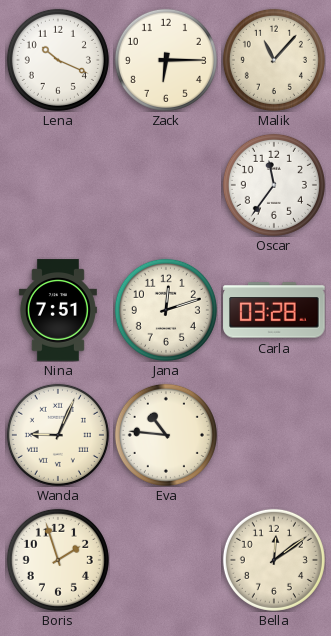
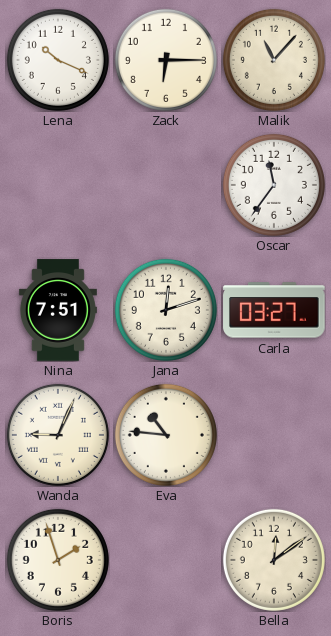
Carla: 03:28 -> 03:27 (274, 310)
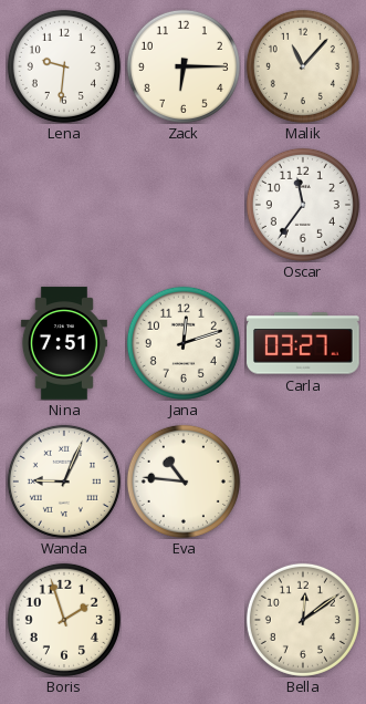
Lena: 10:19 -> 9:31 (64, 66)
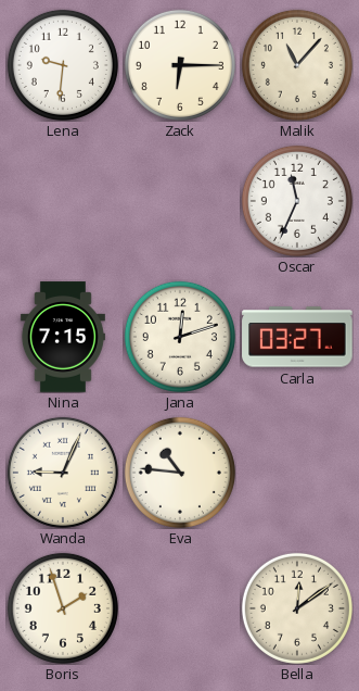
Oscar: 11:36 -> 11:34 (297, 201)
Nina: 7:51 -> 7:15 (63, 337)
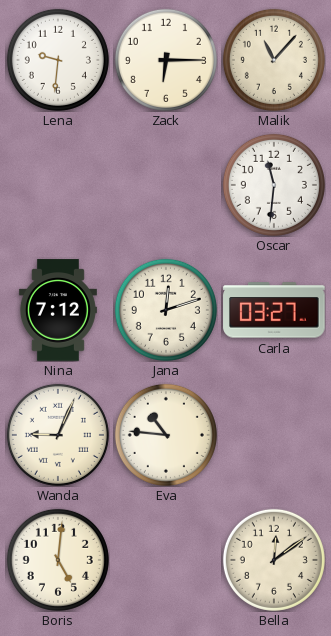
Oscar: 11:34 -> 11:31 (274, 185)
Nina: 7:15 -> 7:12 (58, 310)
Boris: 1:57 -> 5:01 (58, 560)
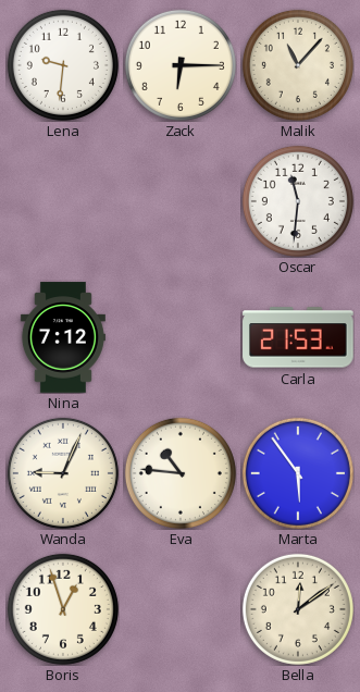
Jana: 12:12 -> none (166, 310)
Carla: 03:27 -> 21:53 (298, 337)
Marta: none -> 5:54 (298, 473)
Boris: 5:01 -> 12:57 (63, 609)
